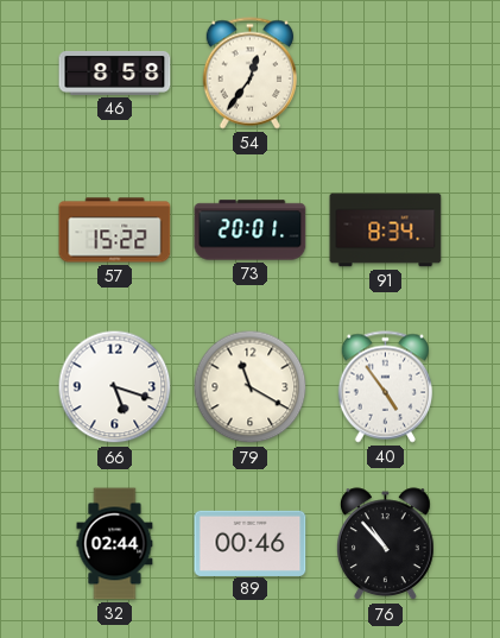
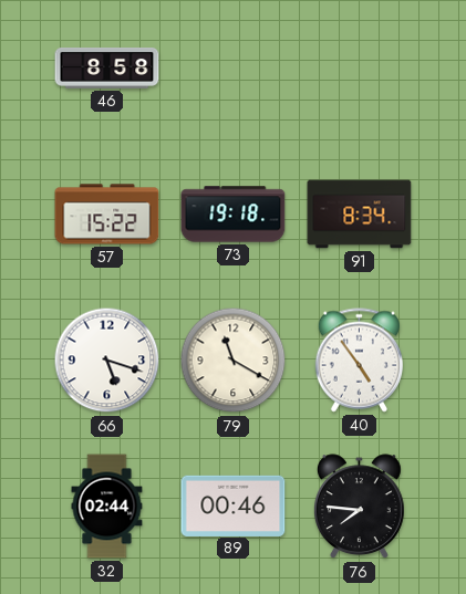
54: 12:36 -> none (249, 74)
73: 20:01 -> 19:18 (234, 215)
76: 10:53 -> 7:46 (360, 507)
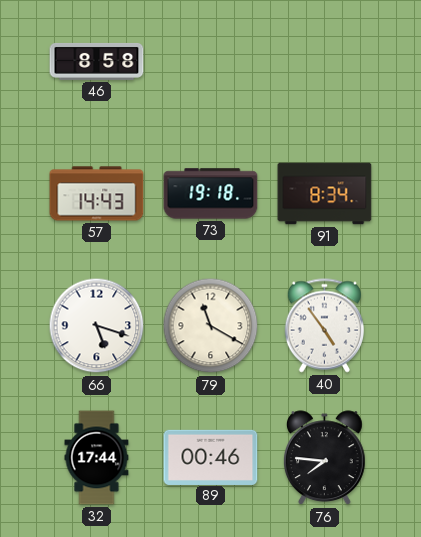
57: 15:22 -> 14:43 (97, 194)
32: 02:44 -> 17:44 (97, 458)
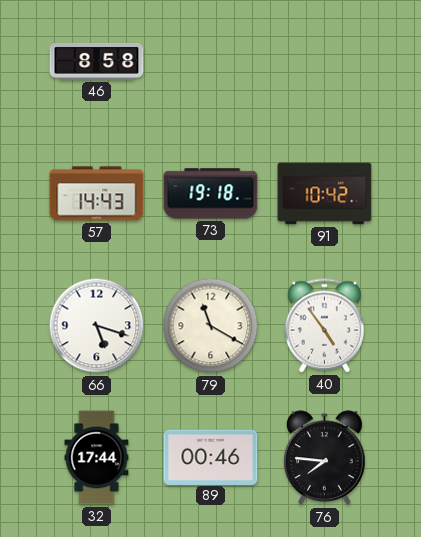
91: 8:34 -> 10:42 (325, 194)
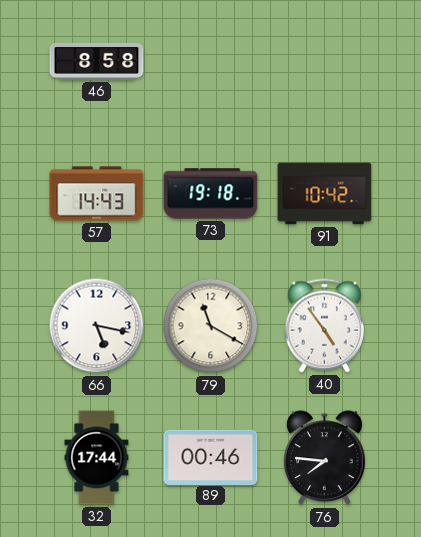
66: 5:18 -> 5:17 (97, 326)
